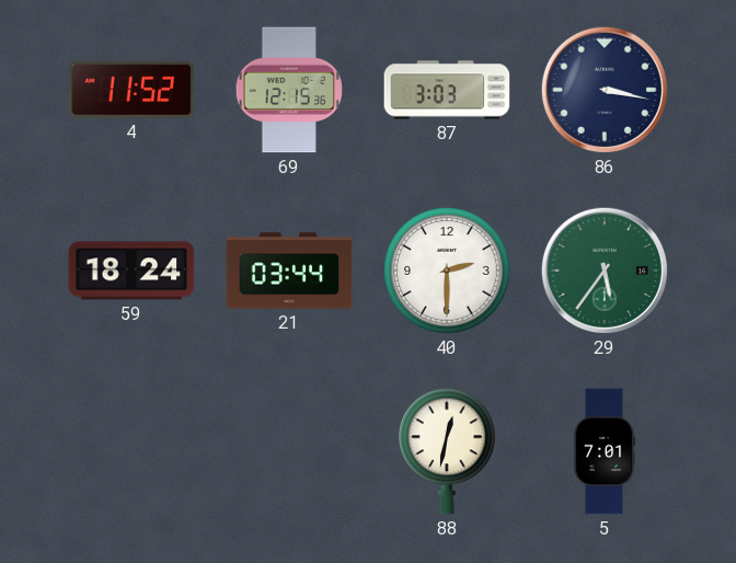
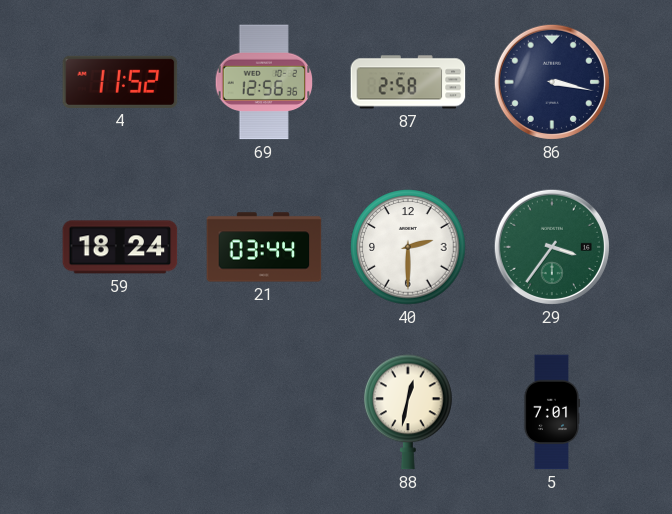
69: 12:15 -> 12:56 (264, 82)
87: 3:03 -> 2:58 (408, 82)
29: 5:36 -> 3:36 (552, 247)
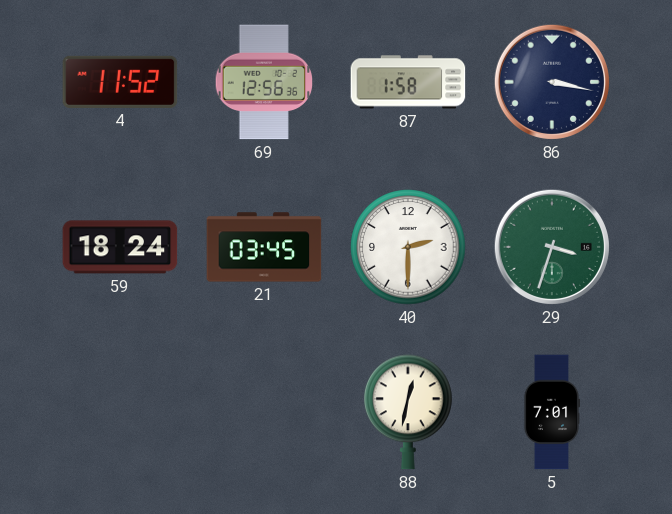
87: 2:58 -> 1:58 (408, 82)
21: 03:44 -> 03:45 (264, 247)
29: 3:36 -> 3:33 (552, 247)
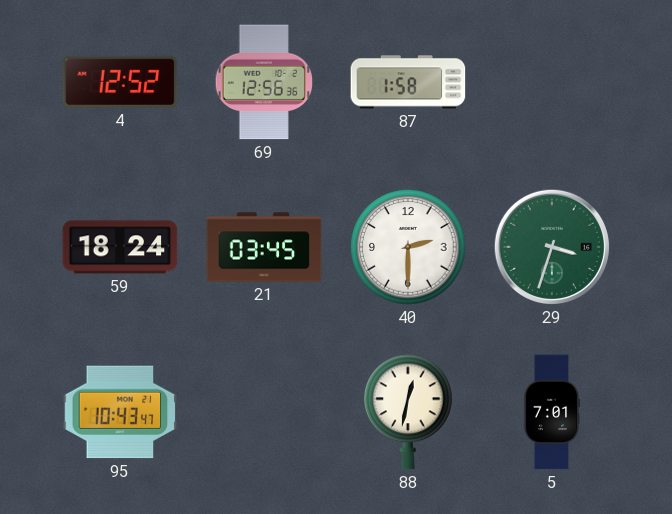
4: 11:52 -> 12:52 (120, 82)
86: 3:17 -> none (552, 82)
95: none -> 10:43 (120, 412)
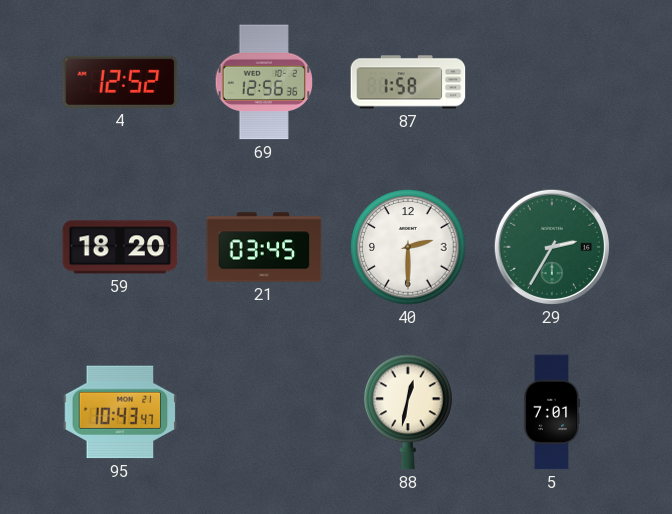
59: 18:24 -> 18:20 (120, 247)
29: 3:33 -> 2:35 (552, 247)
